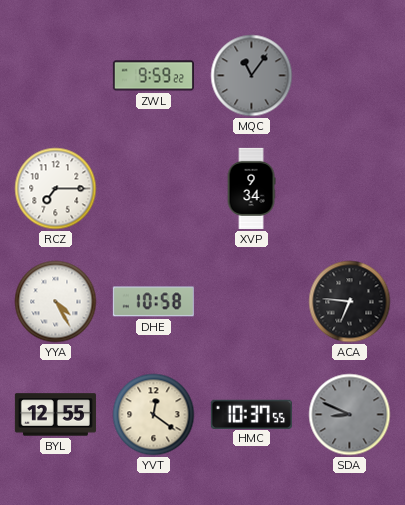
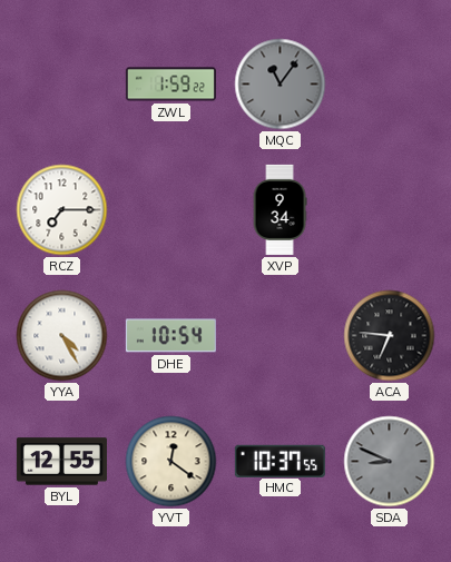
ZWL: 9:59 -> 1:59 (170, 85)
DHE: 10:58 -> 10:54 (170, 336)
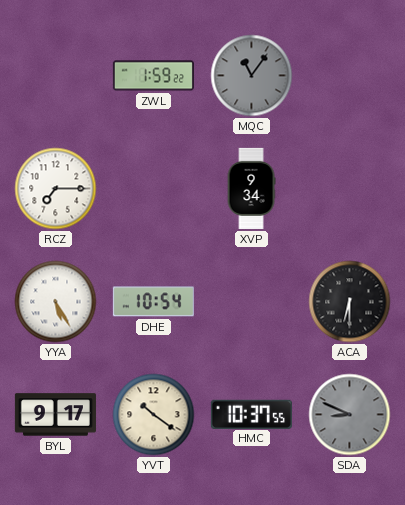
YYA: 4:25 -> 5:25 (56, 302)
ACA: 6:46 -> 6:30 (350, 302)
BYL: 12:55 -> 9:17 (55, 415)
YVT: 12:21 -> 10:21 (154, 415)
